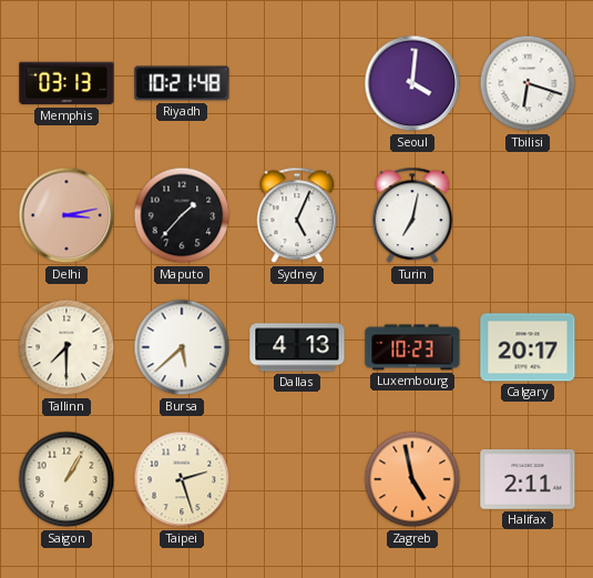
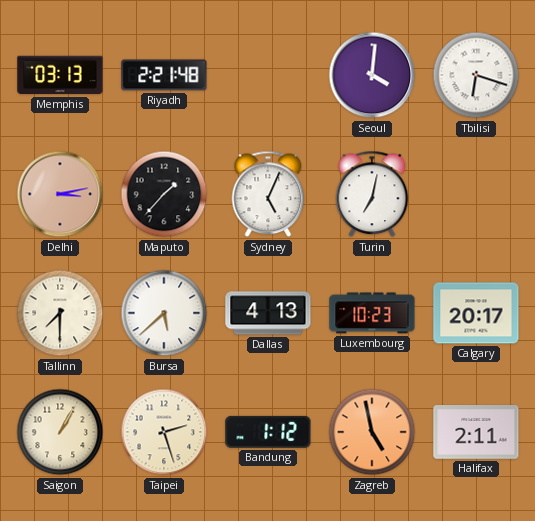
Riyadh: 10:21 -> 2:21 (164, 75)
Bandung: none -> 1:12 (268, 432)
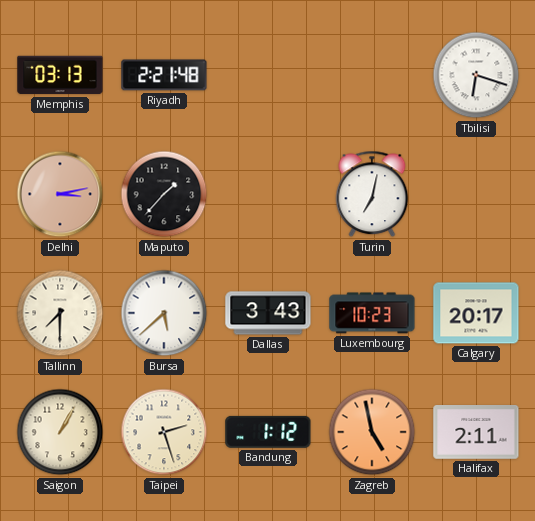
Seoul: 4:01 -> none (372, 75)
Sydney: 5:04 -> none (268, 194)
Dallas: 4:13 -> 3:43 (268, 313)
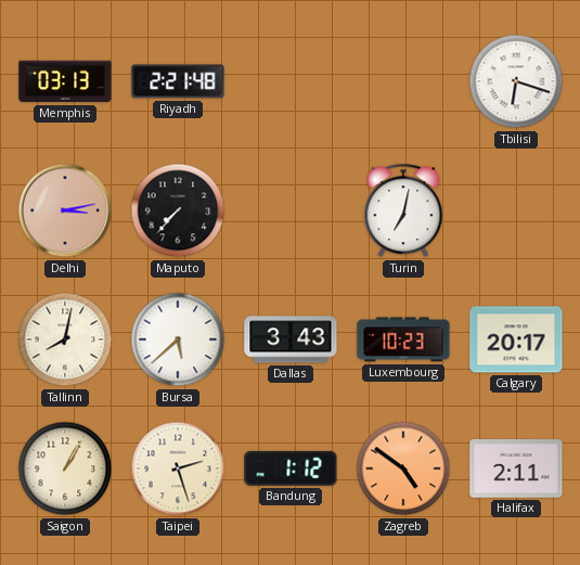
Maputo: 1:37 -> 7:37 (178, 210)
Tallinn: 7:30 -> 8:02 (65, 339)
Zagreb: 4:58 -> 4:51 (403, 468)
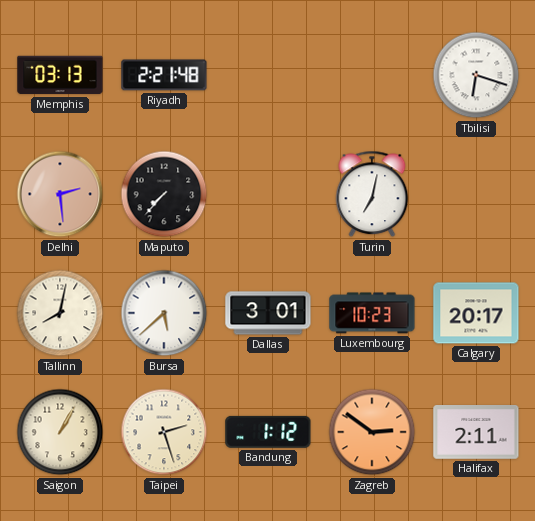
Delhi: 3:13 -> 2:29 (60, 194)
Dallas: 3:43 -> 3:01 (268, 313)
Zagreb: 4:51 -> 2:51 (372, 432)
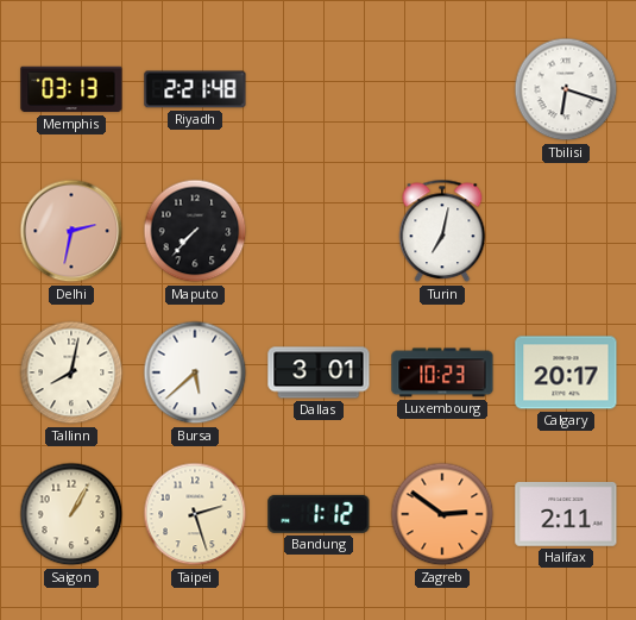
Delhi: 2:29 -> 2:32 (71, 231)
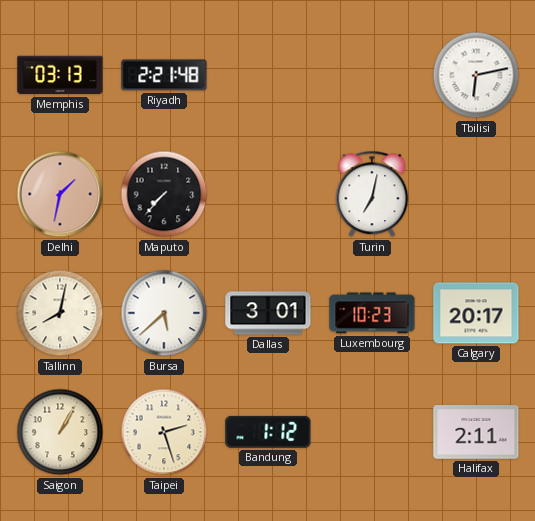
Tbilisi: 6:18 -> 6:13 (476, 75)
Delhi: 2:32 -> 1:32 (60, 194)
Zagreb: 2:51 -> none (442, 514)
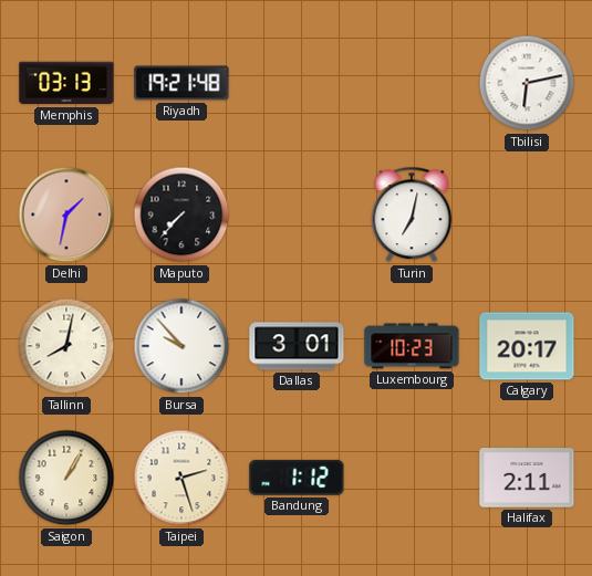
Riyadh: 2:21 -> 19:21 (181, 83)
Bursa: 5:38 -> 9:53 (181, 346)
